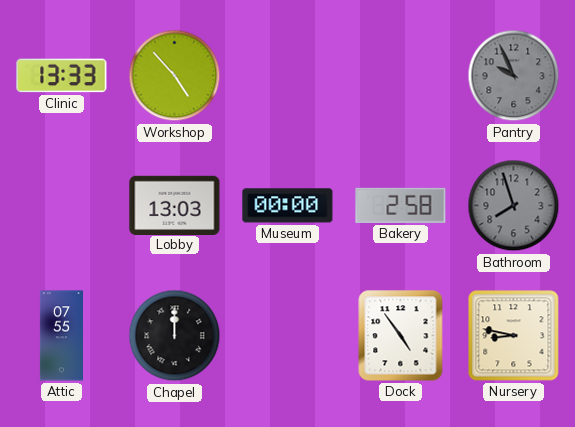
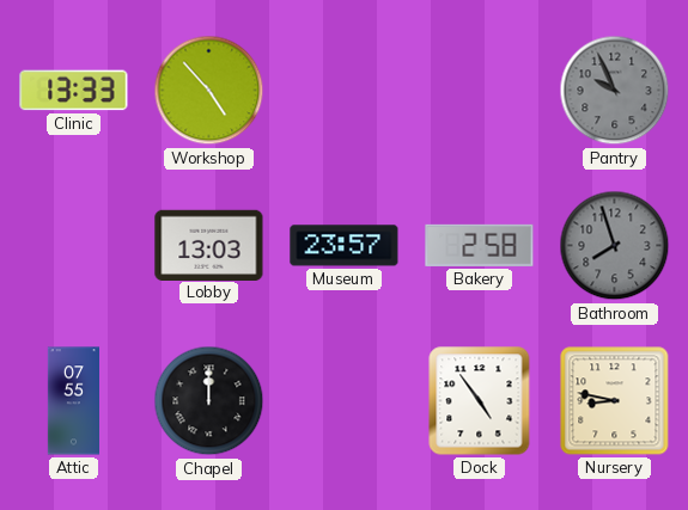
Museum: 00:00 -> 23:57 (345, 246)
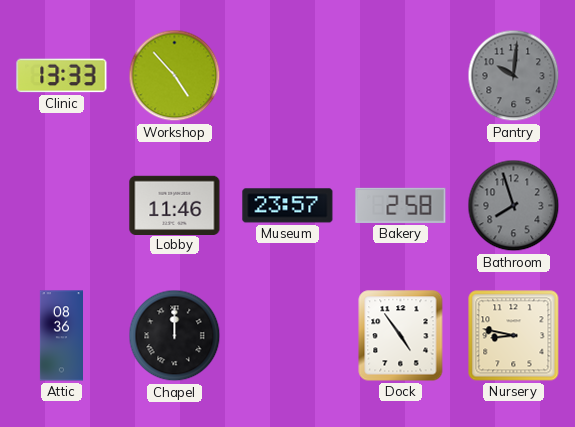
Pantry: 9:56 -> 10:01 (514, 76)
Lobby: 13:03 -> 11:46 (175, 205)
Attic: 07:55 -> 08:36 (61, 336)
